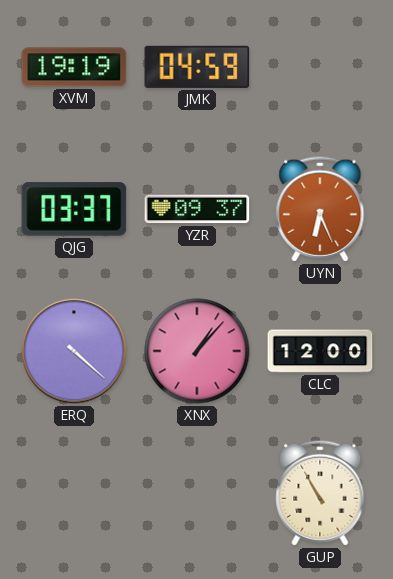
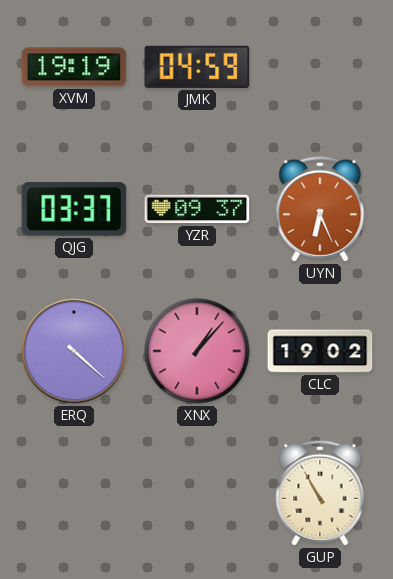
CLC: 12:00 -> 19:02 (320, 351)
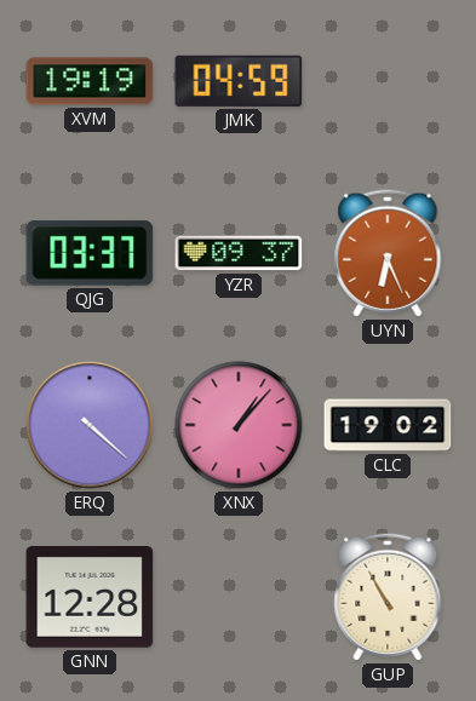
GNN: none -> 12:28 (90, 598)
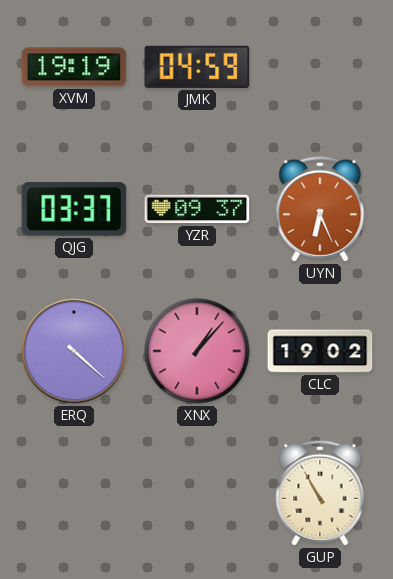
GNN: 12:28 -> none (90, 598)
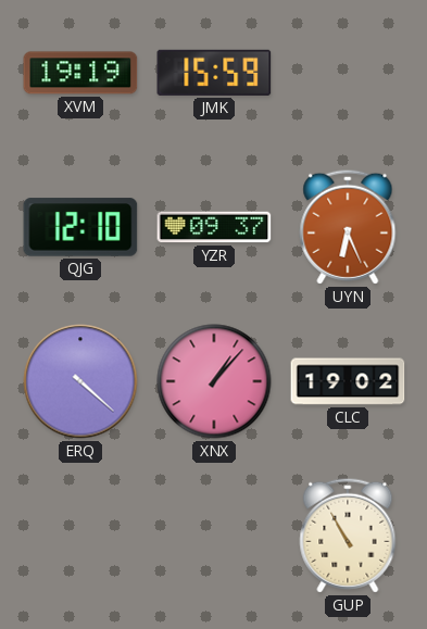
JMK: 04:59 -> 15:59 (214, 73)
QJG: 03:37 -> 12:10 (80, 227)
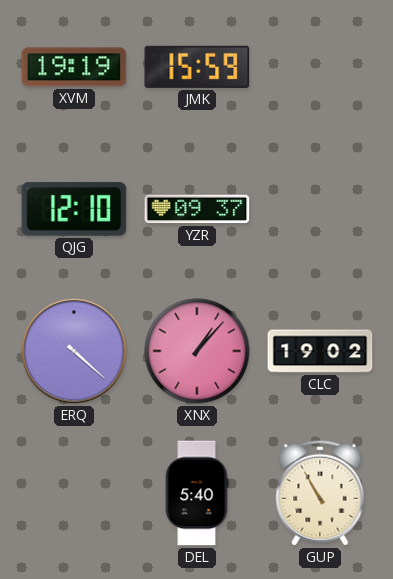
UYN: 6:26 -> none (348, 227)
DEL: none -> 5:40 (197, 493)
